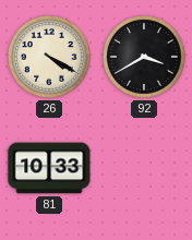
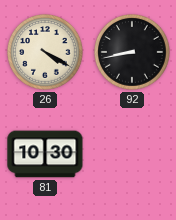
92: 3:40 -> 8:43 (133, 53)
81: 10:33 -> 10:30 (45, 154)
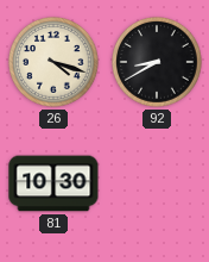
26: 4:20 -> 4:18 (55, 63)
92: 8:43 -> 8:40 (158, 63)
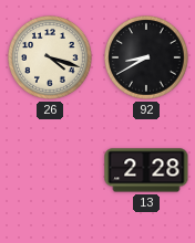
81: 10:30 -> none (53, 183)
13: none -> 2:28 (146, 170)
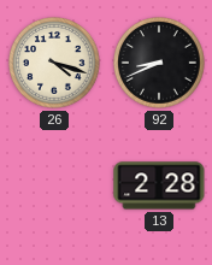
92: 8:40 -> 8:41 (160, 64)
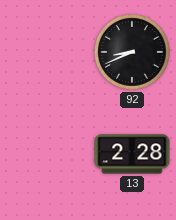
26: 4:18 -> none (55, 64)
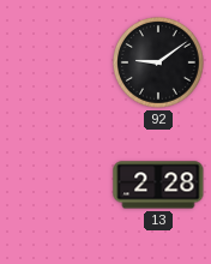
92: 8:41 -> 9:09 (159, 64)
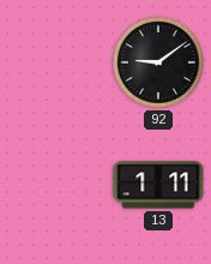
13: 2:28 -> 1:11 (158, 185)
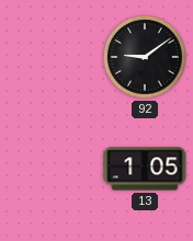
13: 1:11 -> 1:05 (145, 169)
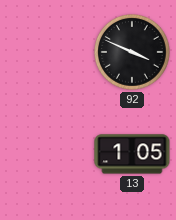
92: 9:09 -> 3:49 (133, 53)
